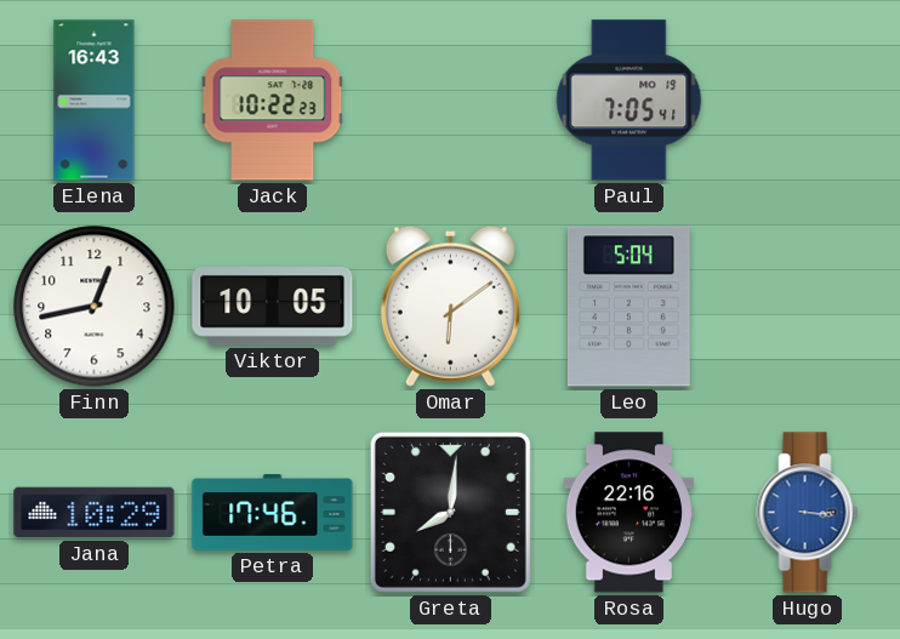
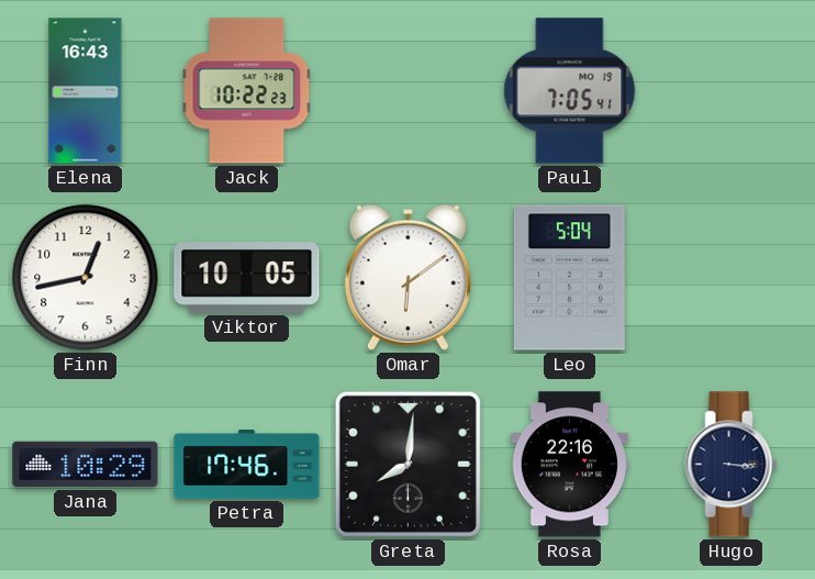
Hugo dial: blue -> navy (732, 465)
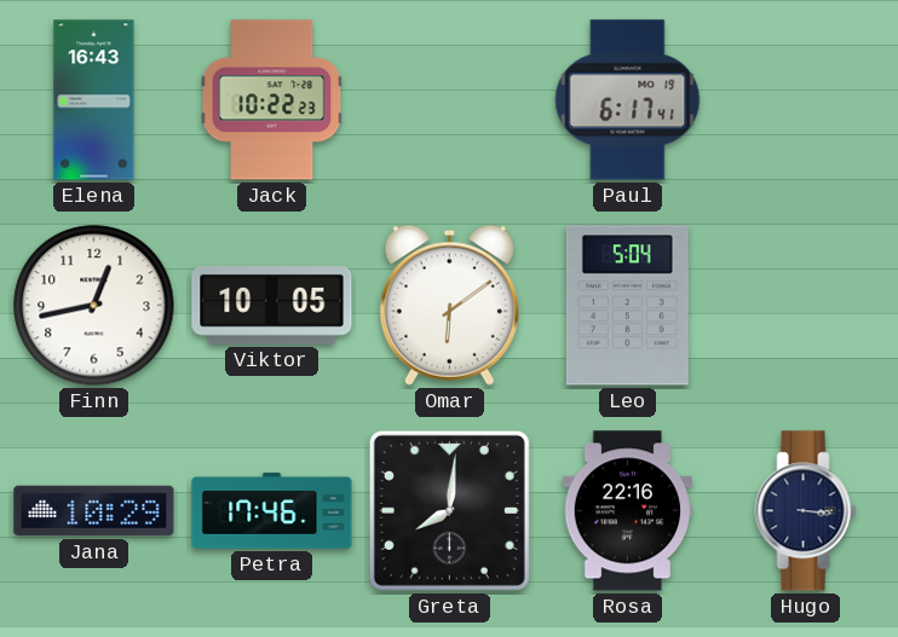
Paul: 7:05 -> 6:17 (628, 100)
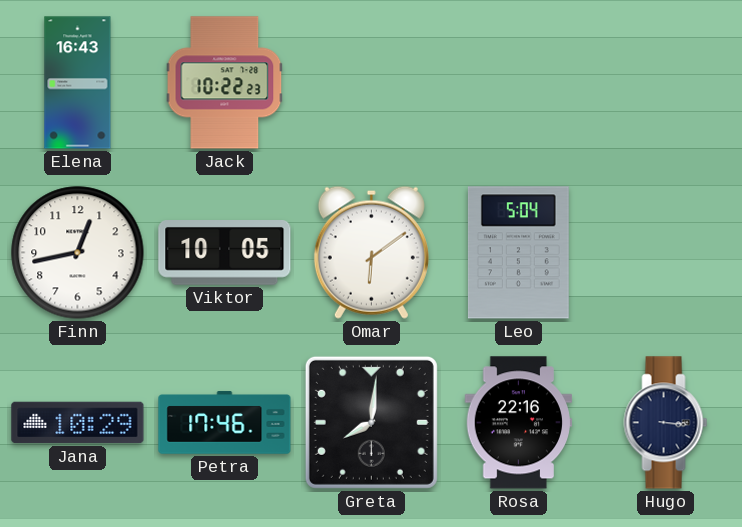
Paul: 6:17 -> none (628, 100)
